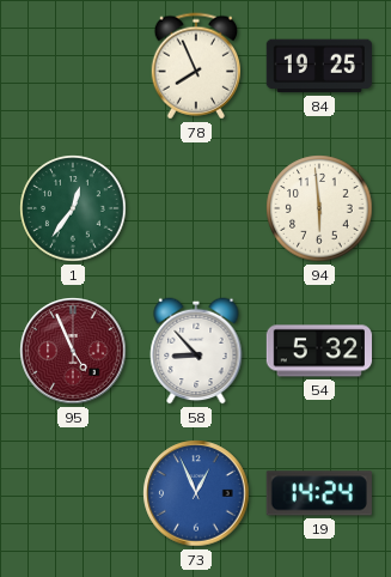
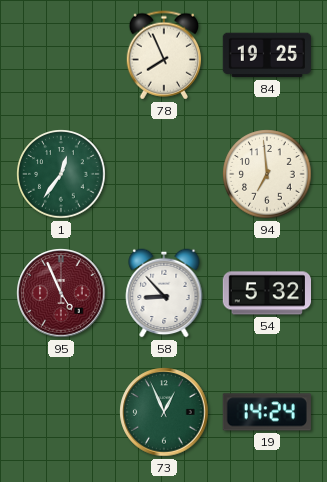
94: 5:59 -> 6:59 (267, 174)
73 dial: blue -> green (164, 412)
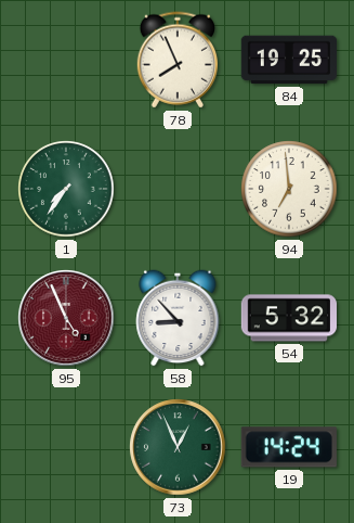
1: 12:36 -> 7:36 (66, 189)
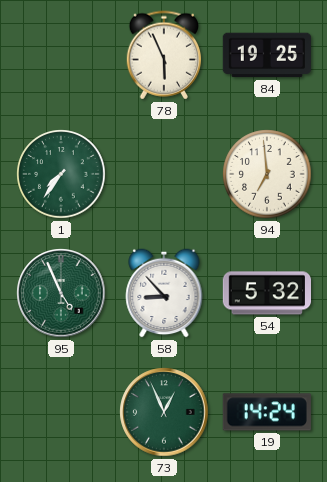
78: 7:56 -> 5:56 (163, 55)
95 dial: burgundy -> green (61, 293)
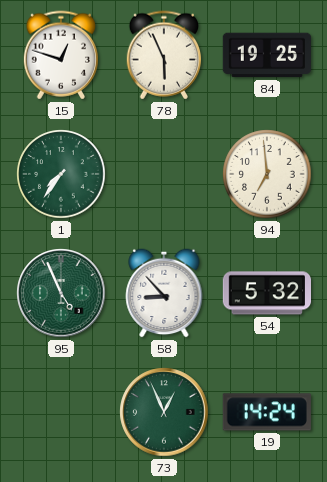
15: none -> 12:48 (60, 55)
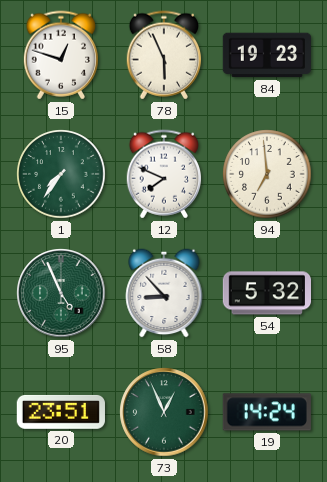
84: 19:25 -> 19:23 (266, 55)
12: none -> 7:49 (163, 174)
20: none -> 23:51 (61, 412)
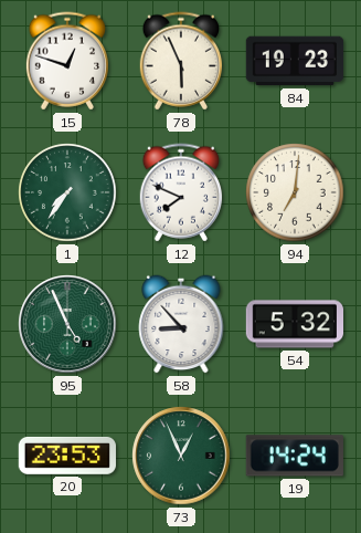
94: 6:59 -> 7:01 (295, 192)
20: 23:51 -> 23:53 (67, 456)
